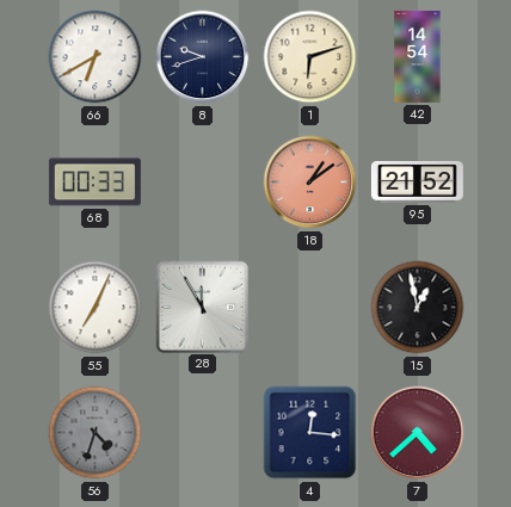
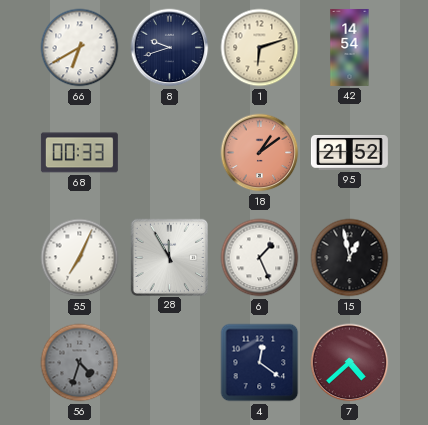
6: none -> 1:26 (260, 258)
4: 12:16 -> 12:21 (260, 363)
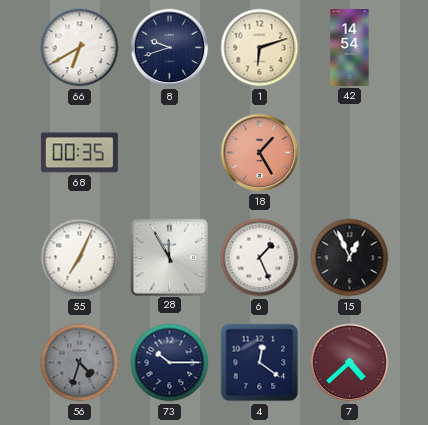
68: 00:33 -> 00:35 (79, 153)
18: 1:09 -> 1:25 (260, 153)
95: 21:52 -> none (349, 153)
15: 12:58 -> 12:56 (350, 258)
73: none -> 10:15 (170, 363)
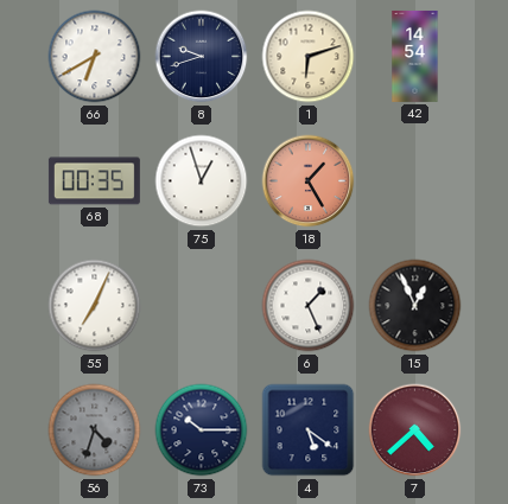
75: none -> 12:57 (202, 181)
28: 11:55 -> none (169, 257)
4: 12:21 -> 5:21 (309, 430)
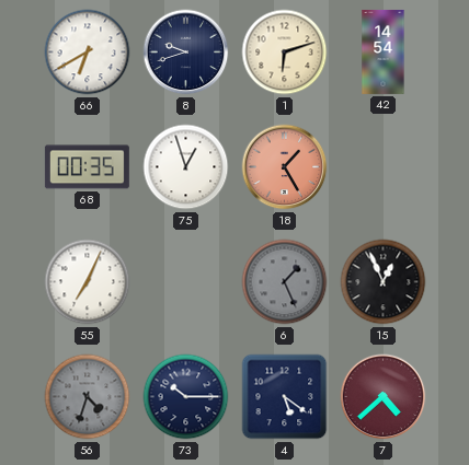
6 dial: white -> grey (285, 282)
